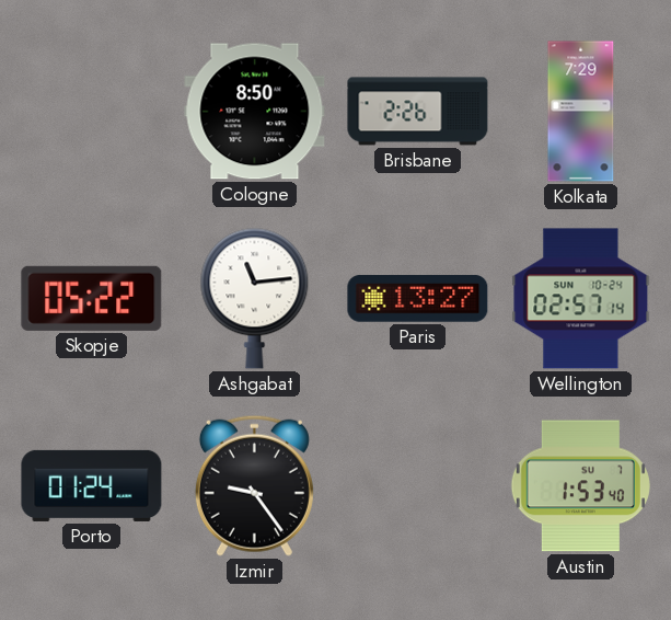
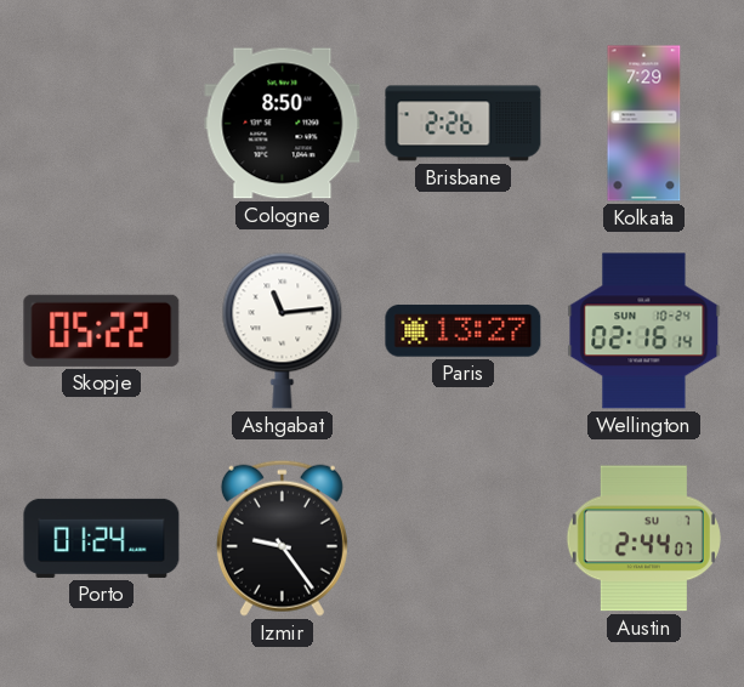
Wellington: 02:57 -> 02:16 (644, 331)
Austin: 1:53 -> 2:44 (643, 539)
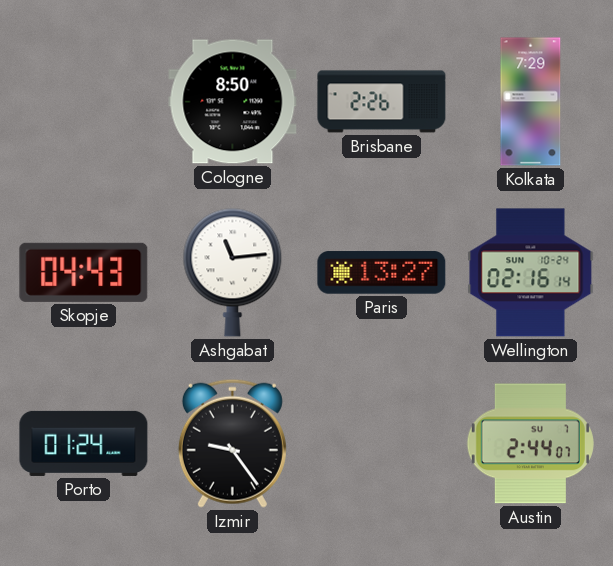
Skopje: 05:22 -> 04:43 (84, 272)
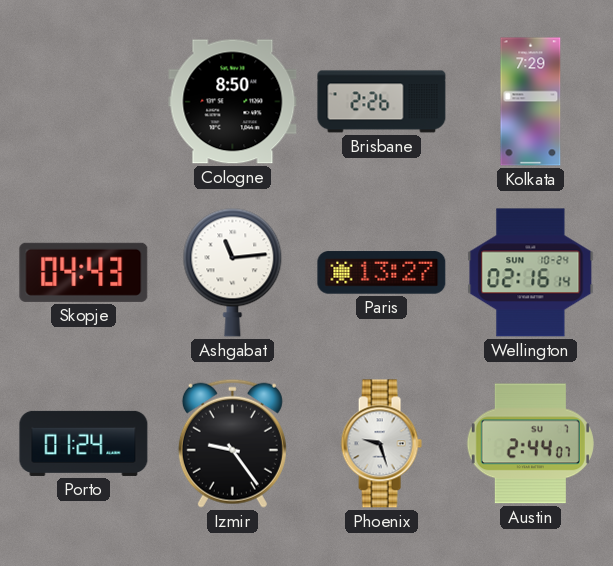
Phoenix: none -> 9:27 (381, 444)
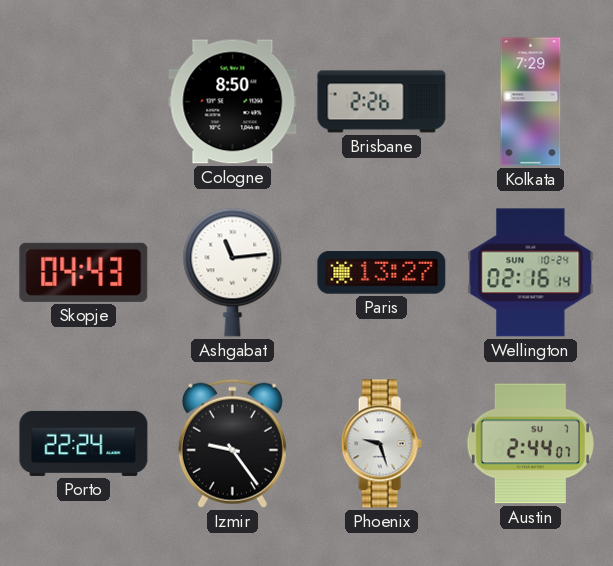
Porto: 01:24 -> 22:24 (84, 443)
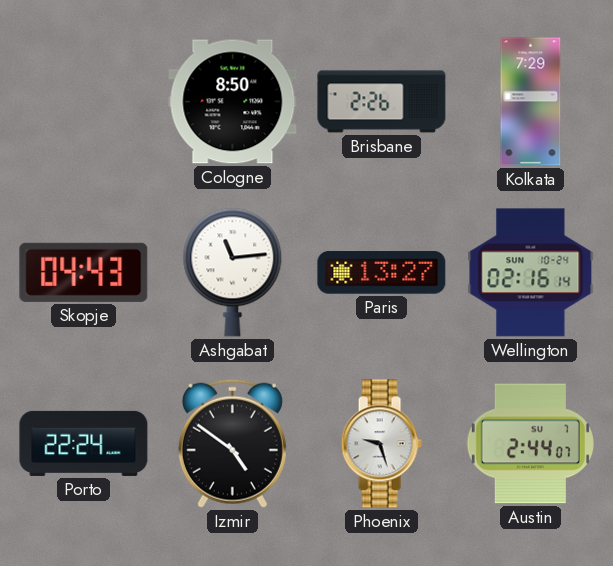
Izmir: 9:24 -> 4:51 (232, 443)
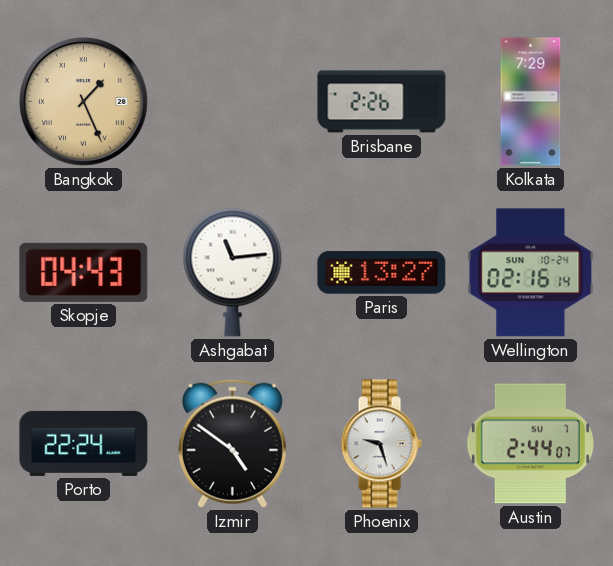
Bangkok: none -> 1:26 (83, 101)
Cologne: 8:50 -> none (233, 102)
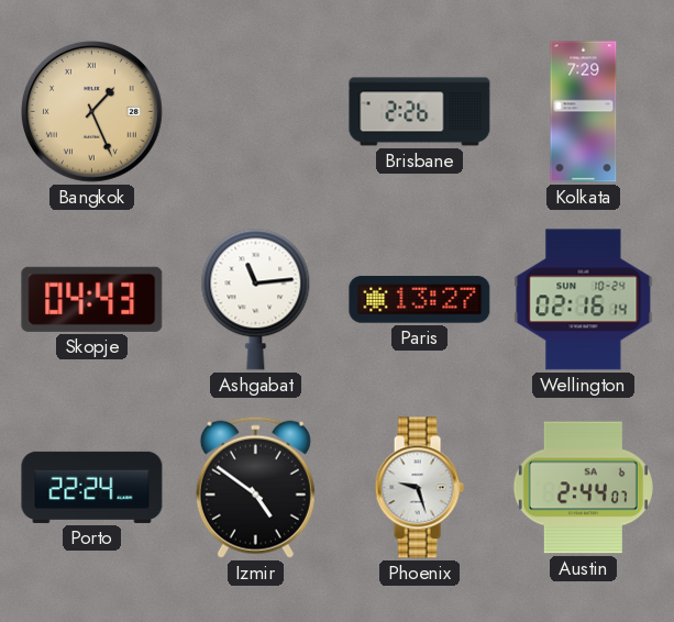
Austin date: SU 7 -> SA 6 (583, 488)
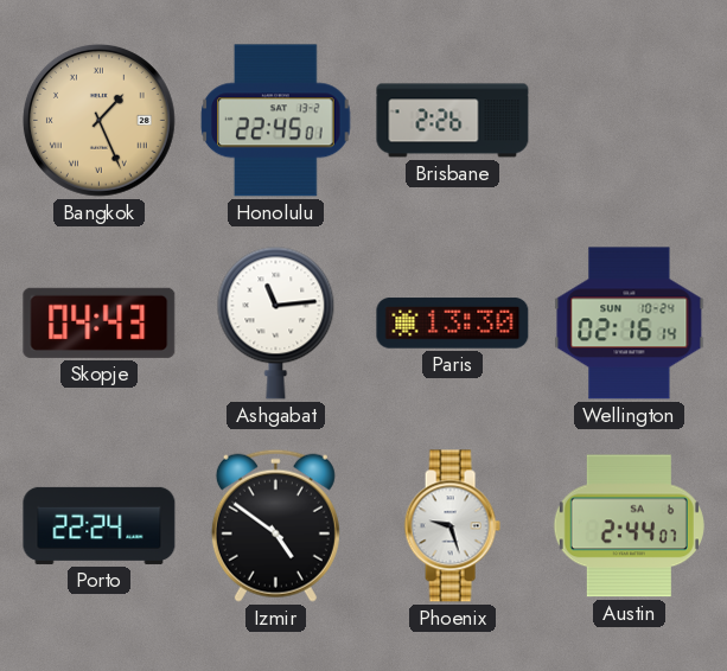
Honolulu: none -> 22:45 (276, 121)
Kolkata: 7:29 -> none (584, 112)
Paris: 13:27 -> 13:30 (453, 324)
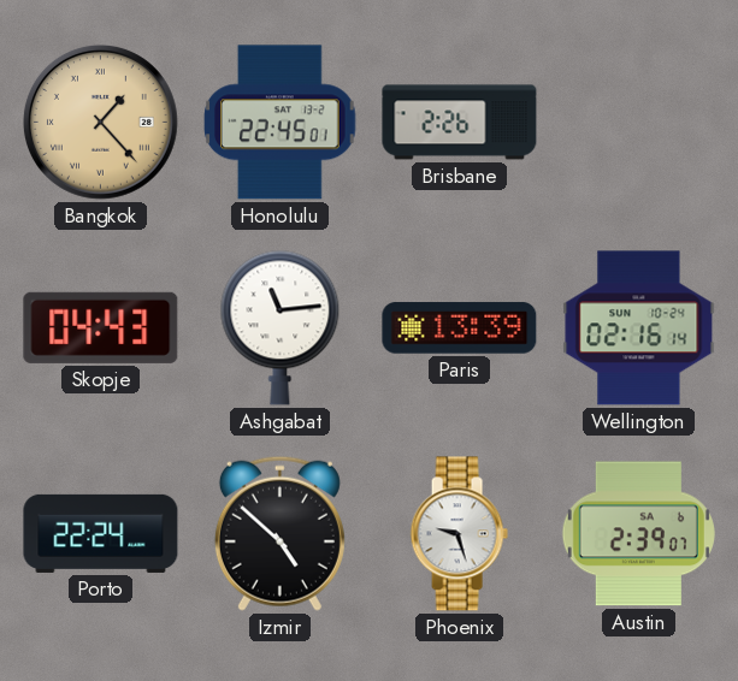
Bangkok: 1:26 -> 1:23 (100, 122)
Paris: 13:30 -> 13:39 (460, 328)
Izmir: 4:51 -> 4:52 (279, 533)
Austin: 2:44 -> 2:39 (638, 534)
